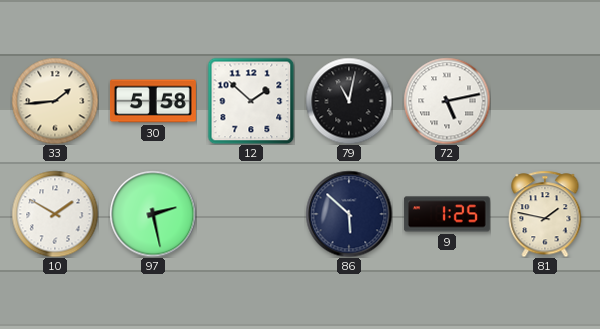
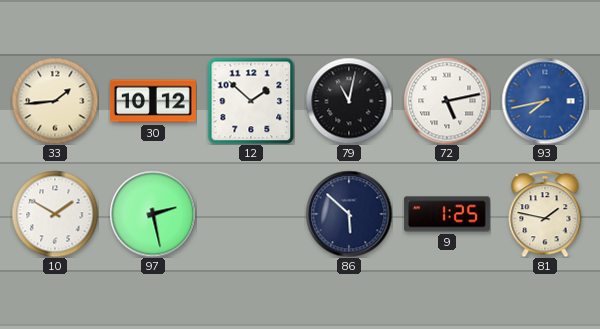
30: 5:58 -> 10:12 (153, 101)
93: none -> 7:43 (545, 101)
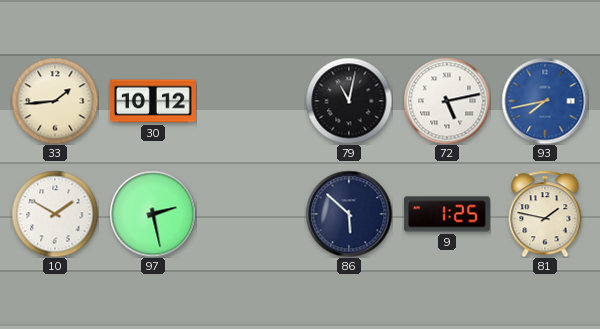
12: 1:52 -> none (251, 101)
